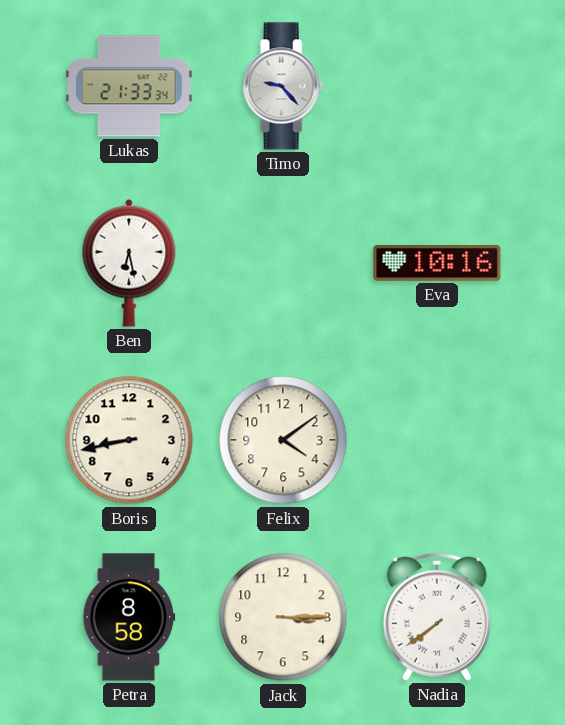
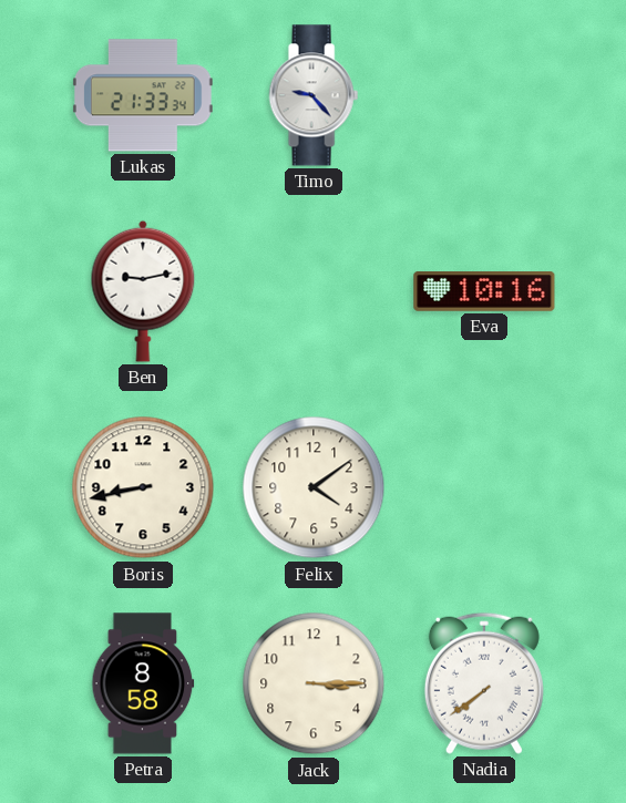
Ben: 6:28 -> 9:13 (143, 291)
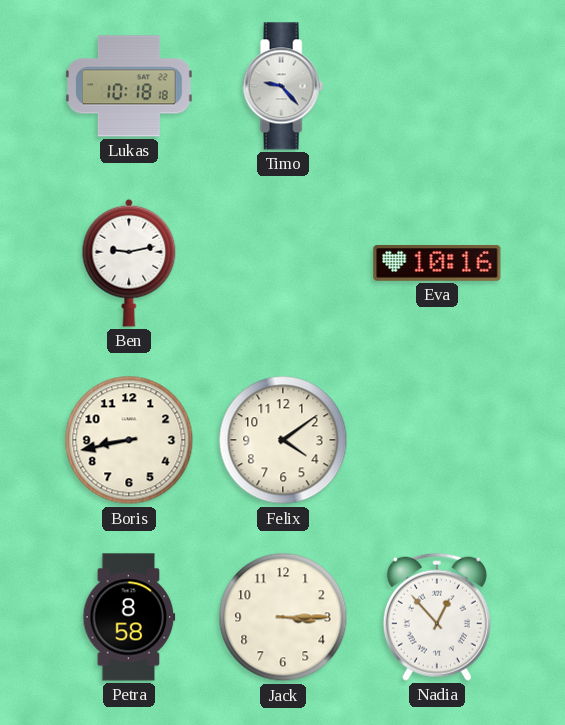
Lukas: 21:33 -> 10:18 (130, 86)
Nadia: 7:39 -> 12:53 (437, 617)
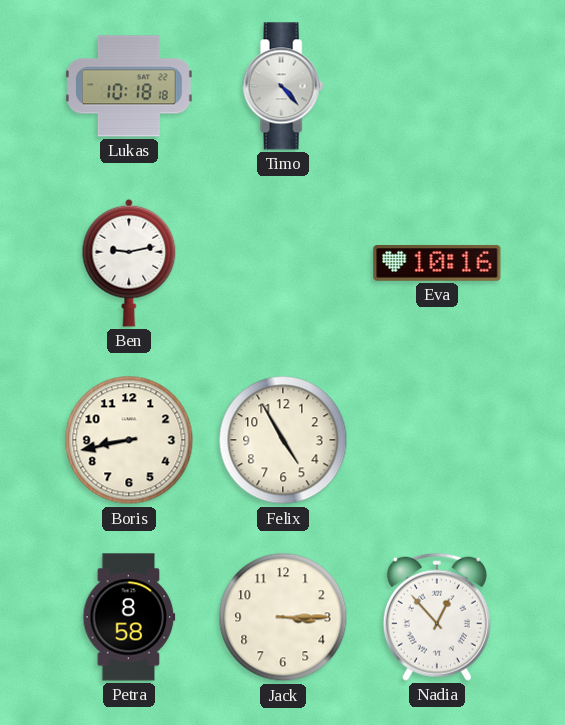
Timo: 9:23 -> 4:23 (283, 86)
Felix: 4:09 -> 4:55 (283, 440)
